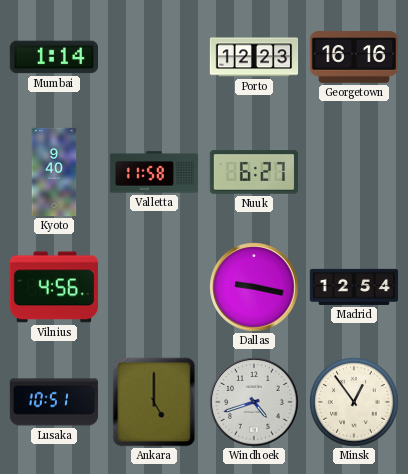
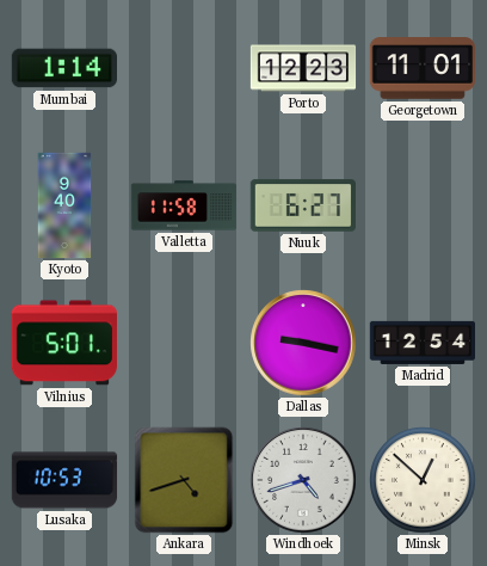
Georgetown: 16:16 -> 11:01 (421, 68)
Vilnius: 4:56 -> 5:01 (63, 343)
Lusaka: 10:51 -> 10:53 (64, 480)
Ankara: 5:00 -> 4:42 (184, 480)
Minsk: 12:54 -> 12:52 (423, 480)
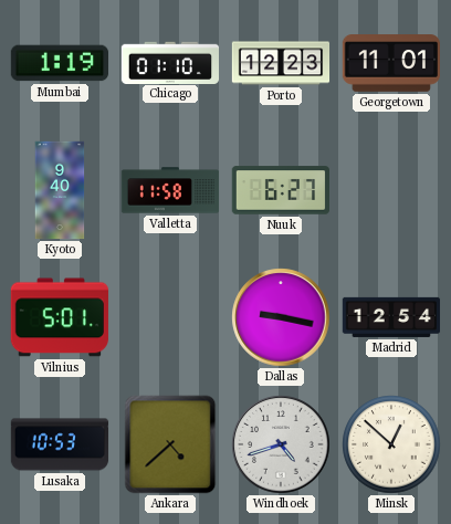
Mumbai: 1:14 -> 1:19 (59, 63)
Chicago: none -> 01:10 (169, 62)
Ankara: 4:42 -> 4:38 (170, 444)
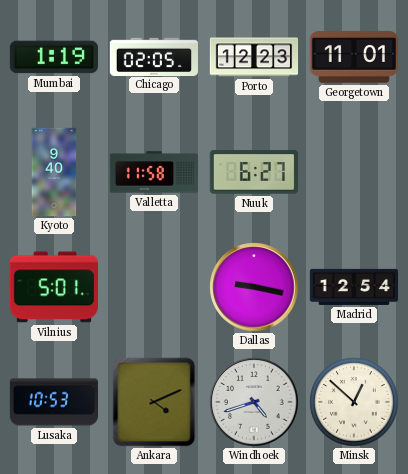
Chicago: 01:10 -> 02:05 (153, 56)
Ankara: 4:38 -> 4:11 (154, 402)
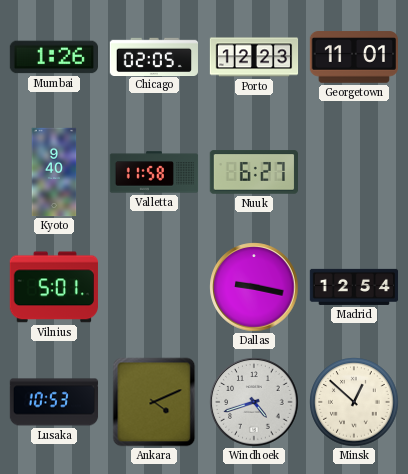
Mumbai: 1:19 -> 1:26 (53, 57)
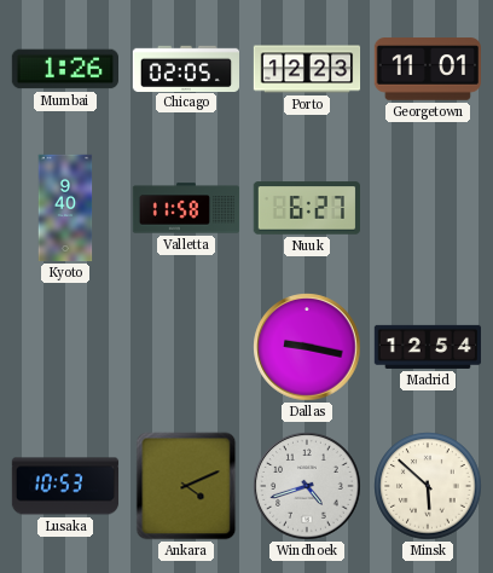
Vilnius: 5:01 -> none (53, 287)
Minsk: 12:52 -> 5:52 (428, 486)
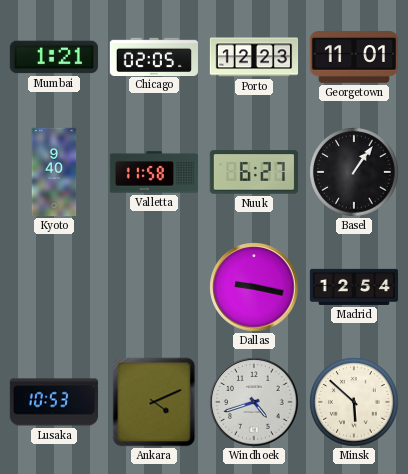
Mumbai: 1:26 -> 1:21 (53, 57)
Basel: none -> 1:06 (354, 172)
